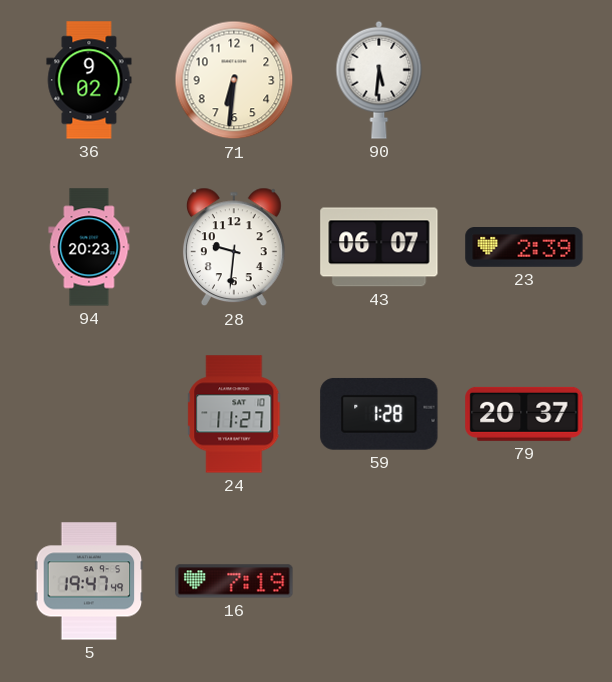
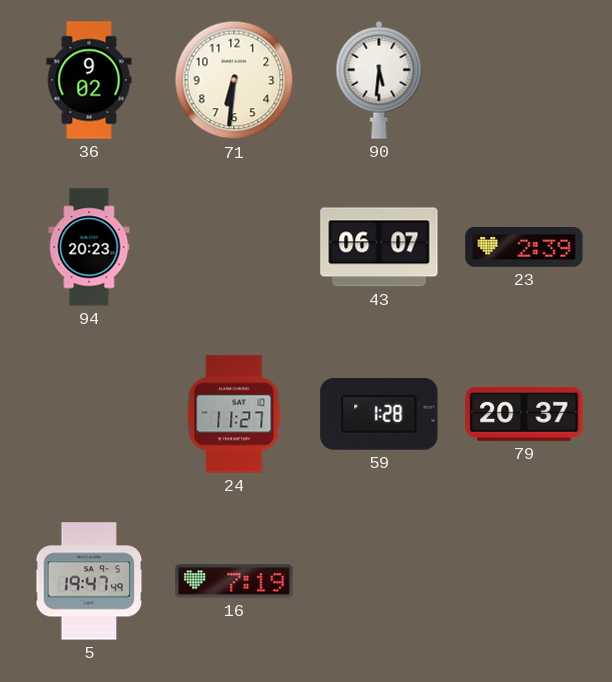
28: 9:31 -> none (234, 247)
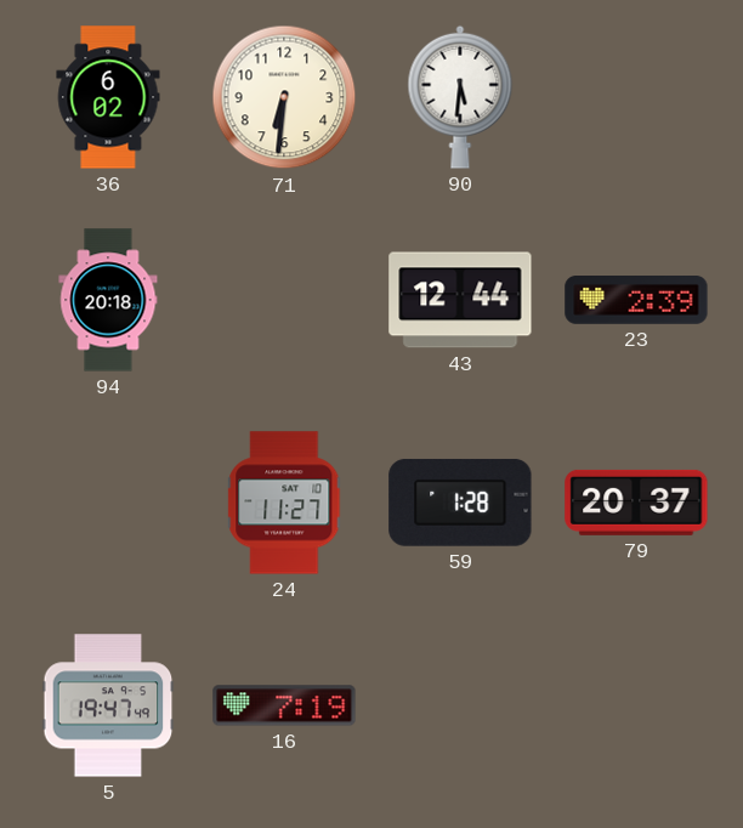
36: 9:02 -> 6:02 (108, 97)
94: 20:23 -> 20:18 (108, 300)
43: 06:07 -> 12:44 (460, 300)
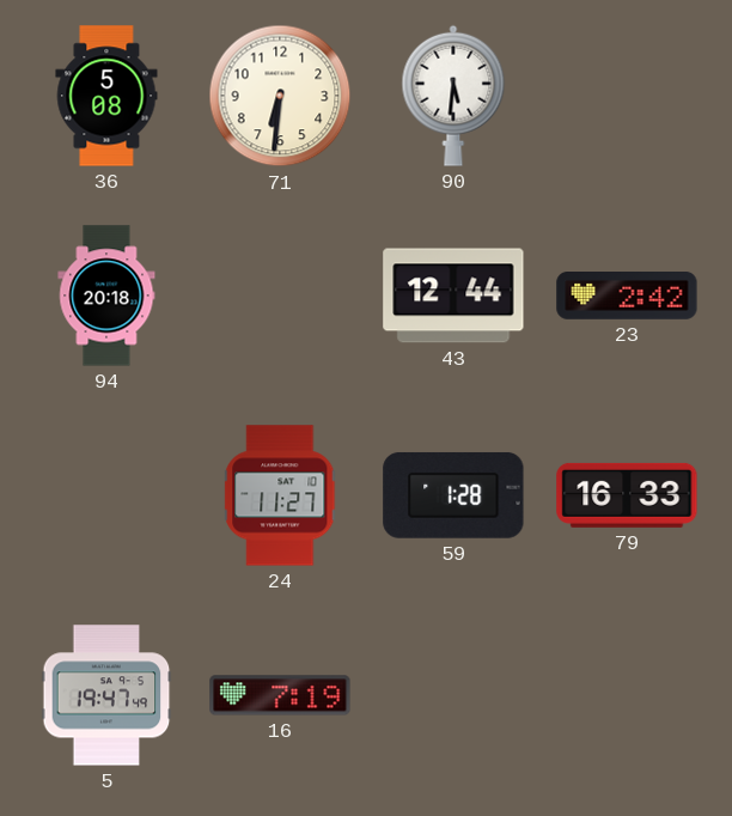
36: 6:02 -> 5:08 (106, 96)
23: 2:39 -> 2:42 (627, 297)
79: 20:37 -> 16:33 (627, 495)
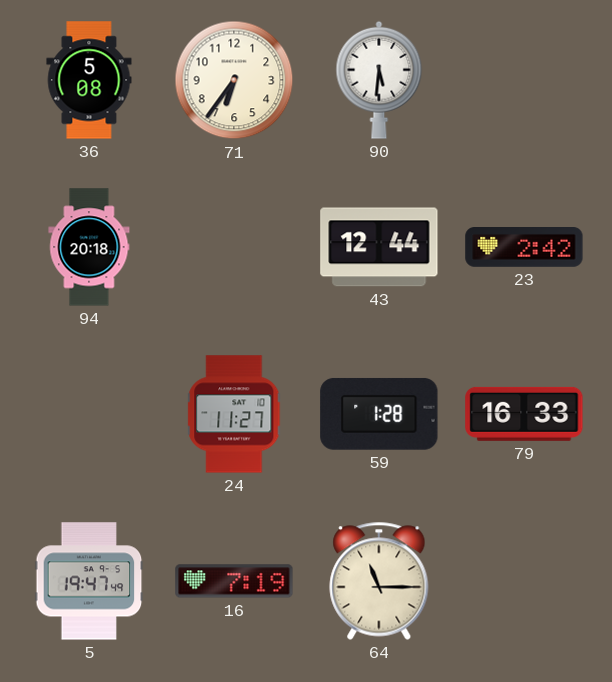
71: 6:31 -> 6:36 (234, 80)
64: none -> 11:15 (379, 581)
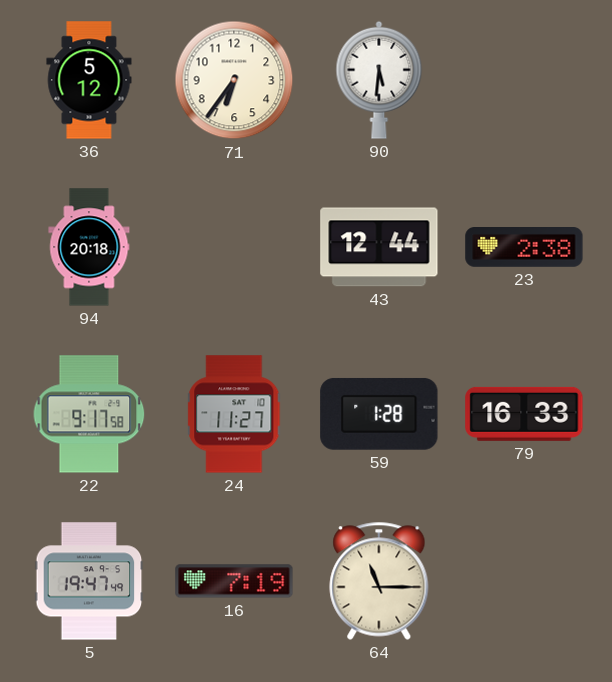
36: 5:08 -> 5:12 (89, 80)
23: 2:42 -> 2:38 (524, 248)
22: none -> 9:17 (89, 414)
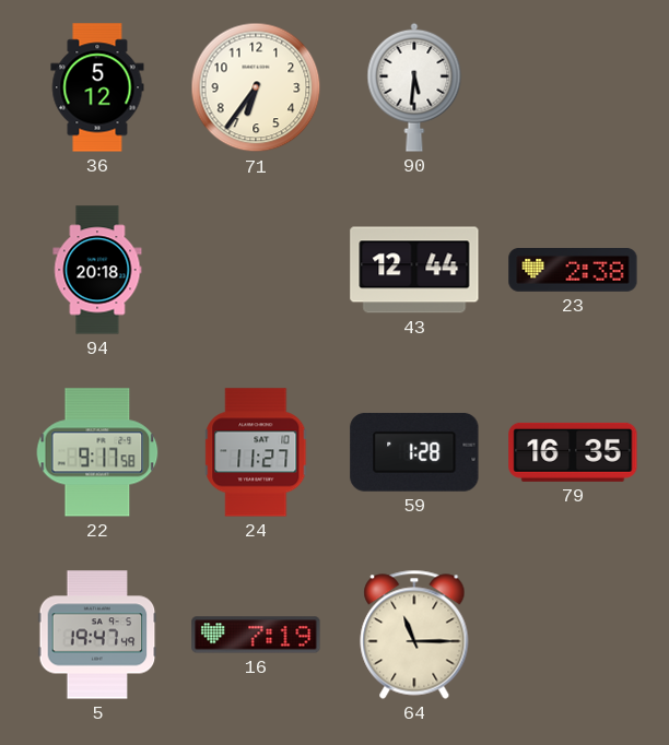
79: 16:33 -> 16:35 (573, 452)
